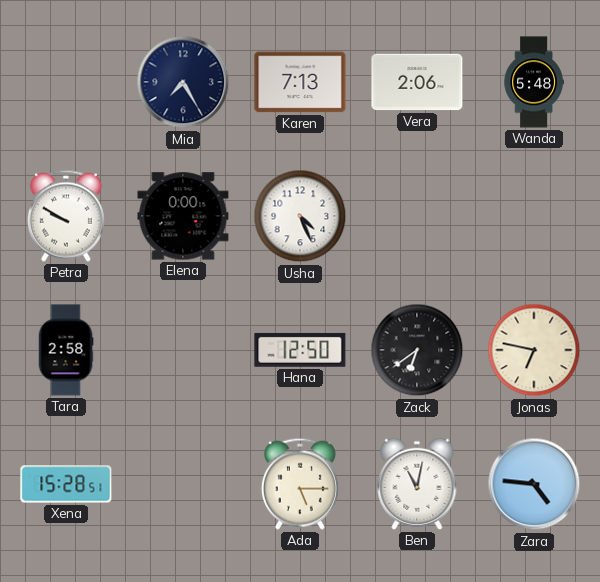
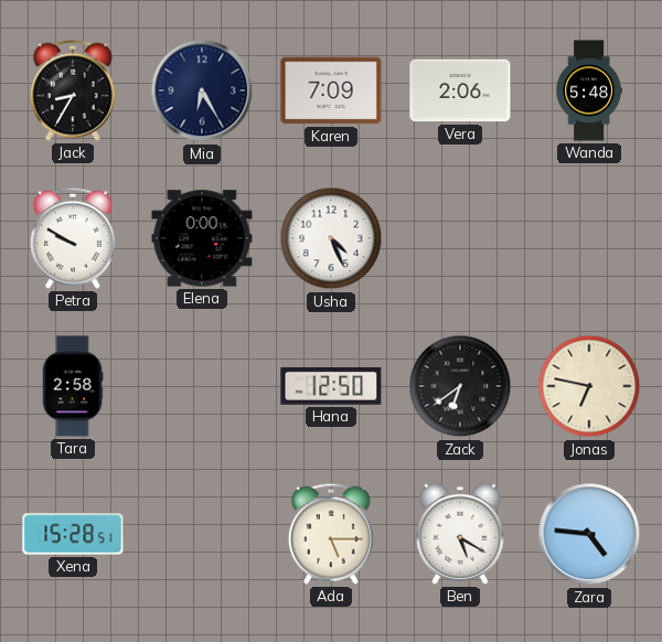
Jack: none -> 8:35 (73, 90)
Mia: 7:25 -> 6:25 (202, 90)
Karen: 7:13 -> 7:09 (331, 90)
Ben: 11:02 -> 5:20 (460, 534)
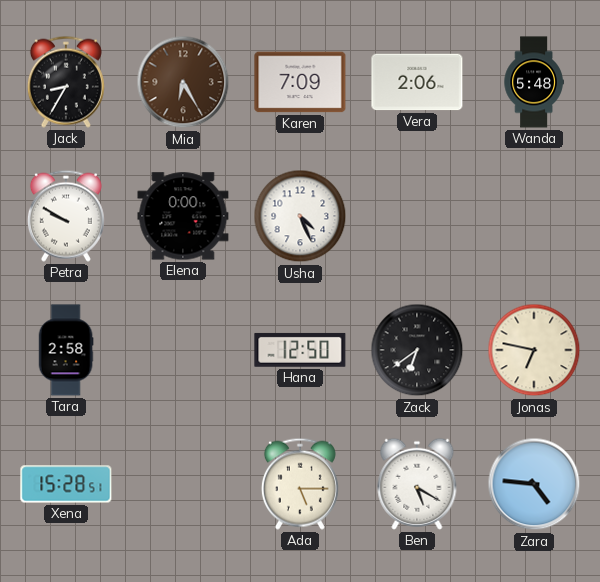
Mia dial: navy -> brown (183, 82)
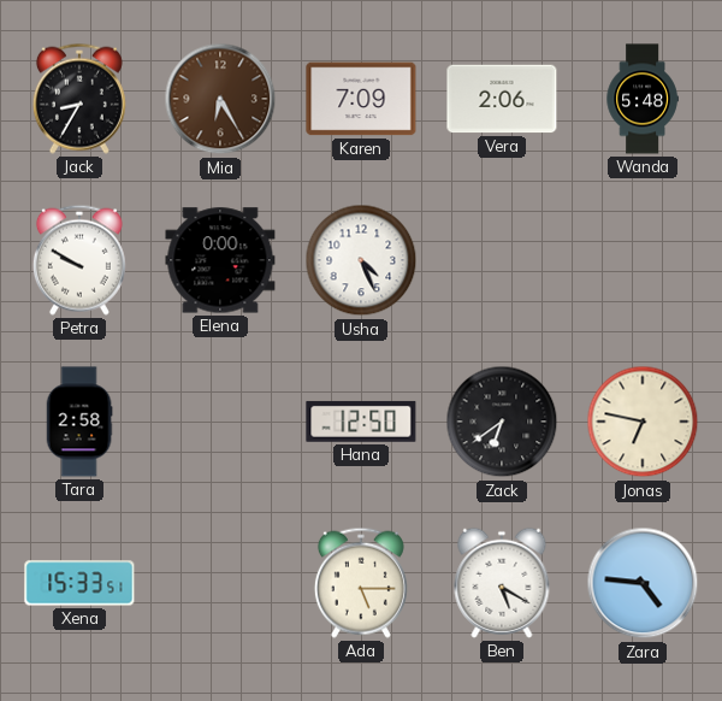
Xena: 15:28 -> 15:33 (79, 583)
